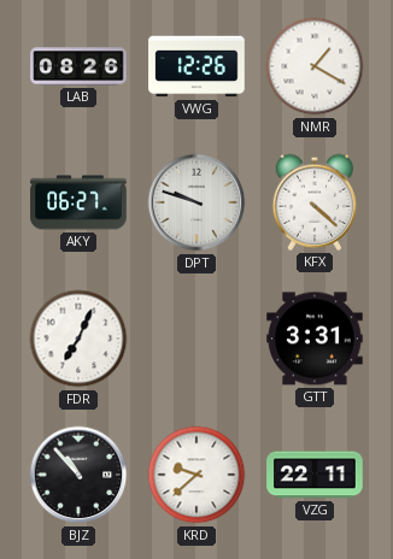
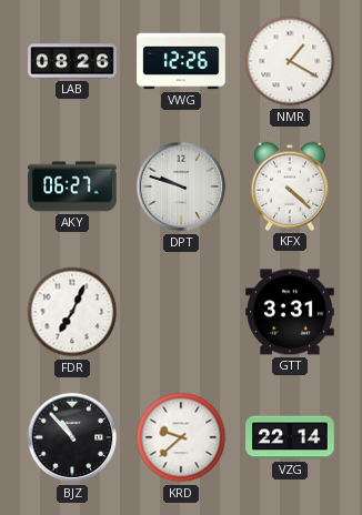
VZG: 22:11 -> 22:14 (290, 437)
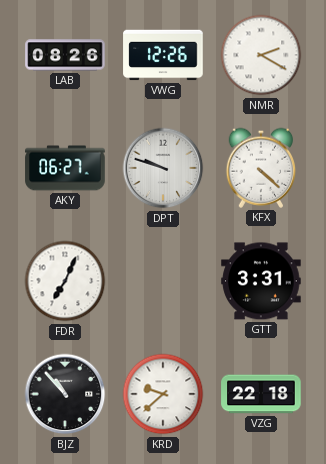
NMR: 1:20 -> 2:20 (261, 55)
VZG: 22:14 -> 22:18 (261, 394)
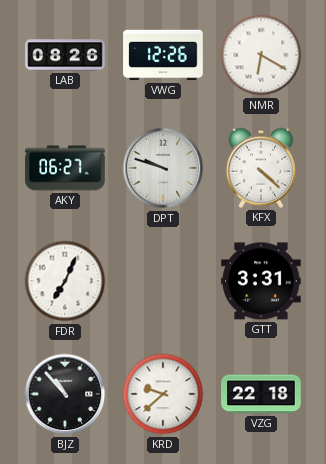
NMR: 2:20 -> 6:20 (261, 55)
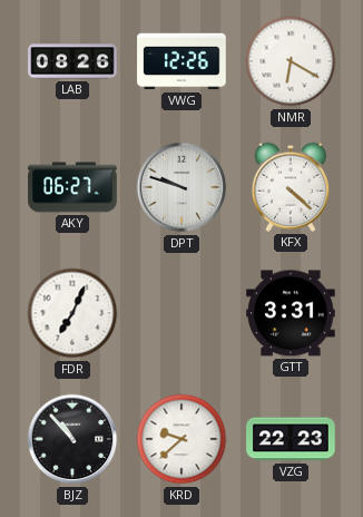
VZG: 22:18 -> 22:23 (291, 439)
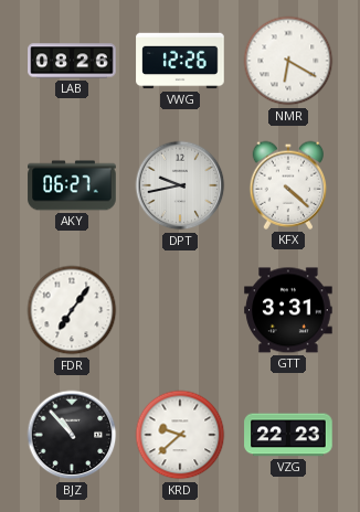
DPT: 9:48 -> 9:43 (180, 185)
FDR: 7:04 -> 7:06 (72, 310)
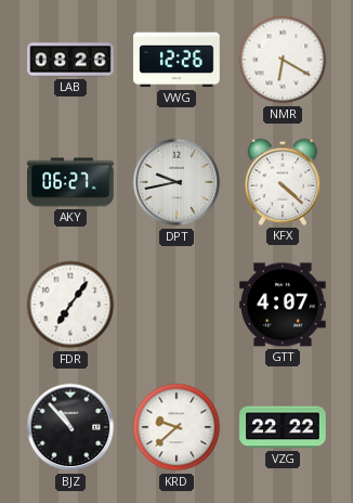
GTT: 3:31 -> 4:07 (283, 305)
VZG: 22:23 -> 22:22 (283, 427)
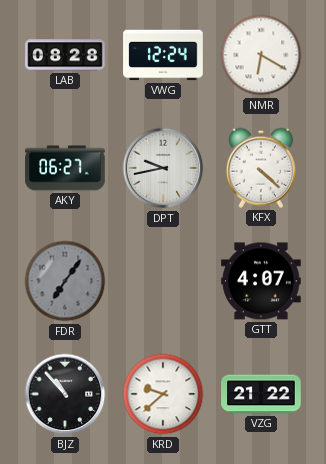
LAB: 08:26 -> 08:28 (65, 55)
VWG: 12:26 -> 12:24 (163, 55)
FDR dial: white -> grey (65, 281)
VZG: 22:22 -> 21:22 (261, 394)
